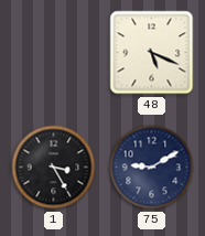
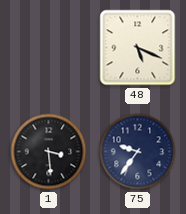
1: 3:25 -> 3:29 (49, 152)
75: 9:10 -> 9:36 (138, 152)
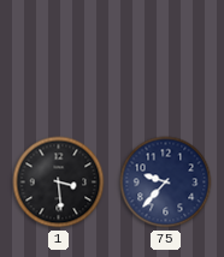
48: 5:19 -> none (138, 48)
75: 9:36 -> 9:37 (166, 183)
